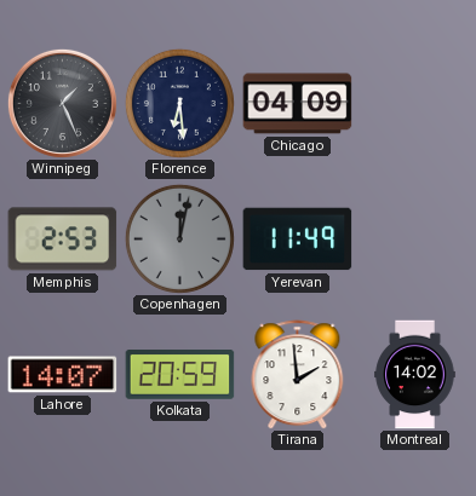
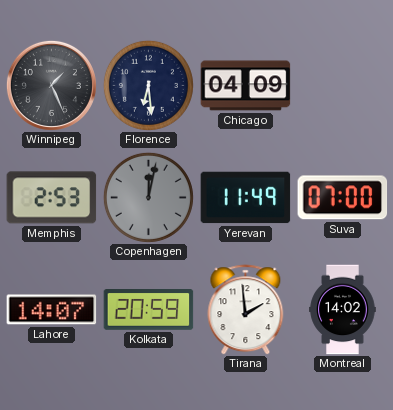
Suva: none -> 07:00 (343, 198)
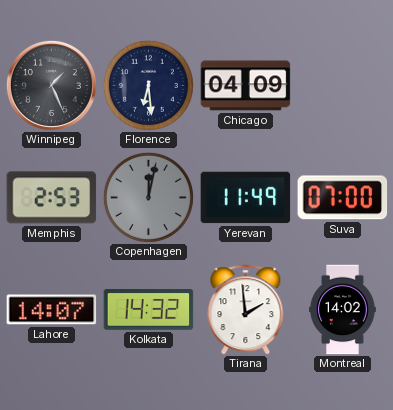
Kolkata: 20:59 -> 14:32 (149, 310)
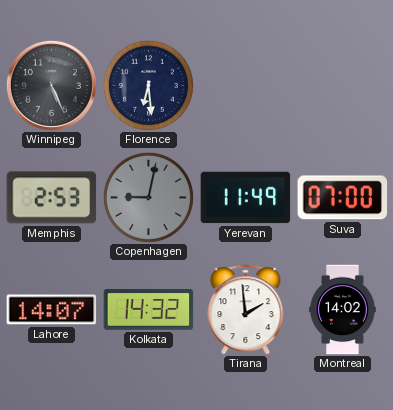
Winnipeg: 1:26 -> 5:26 (51, 85)
Chicago: 04:09 -> none (246, 86)
Copenhagen: 12:02 -> 9:02 (148, 197)
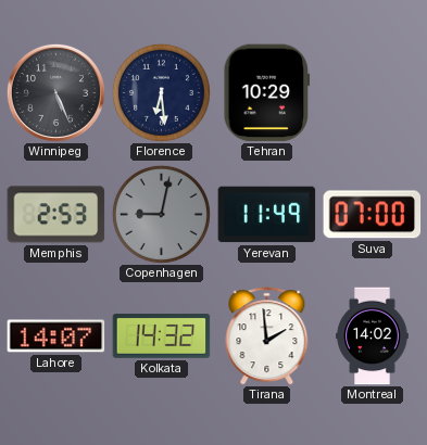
Tehran: none -> 10:29 (267, 93)
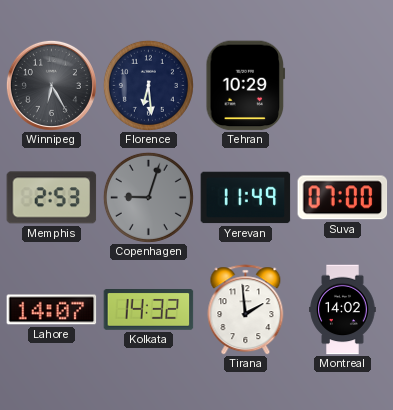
Winnipeg: 5:26 -> 6:25 (51, 85)
Copenhagen: 9:02 -> 9:03 (148, 197)
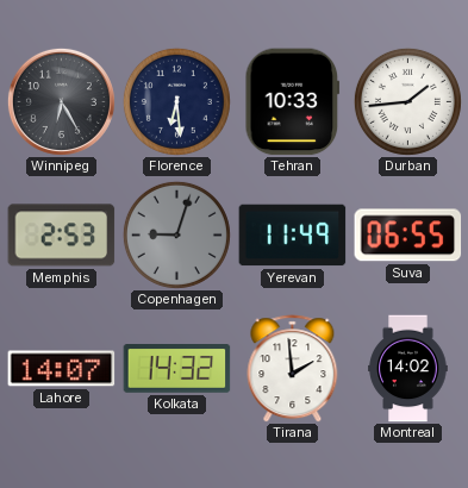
Tehran: 10:29 -> 10:33 (293, 102)
Durban: none -> 1:44 (407, 101)
Suva: 07:00 -> 06:55 (408, 236)
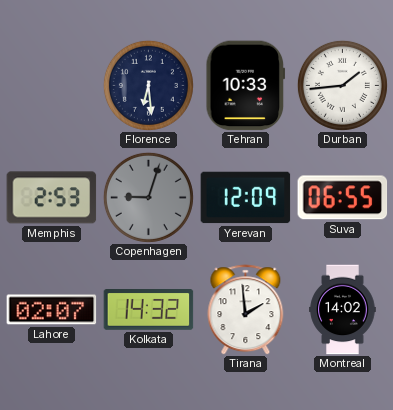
Winnipeg: 6:25 -> none (61, 101)
Yerevan: 11:49 -> 12:09 (246, 198)
Lahore: 14:07 -> 02:07 (52, 310)
